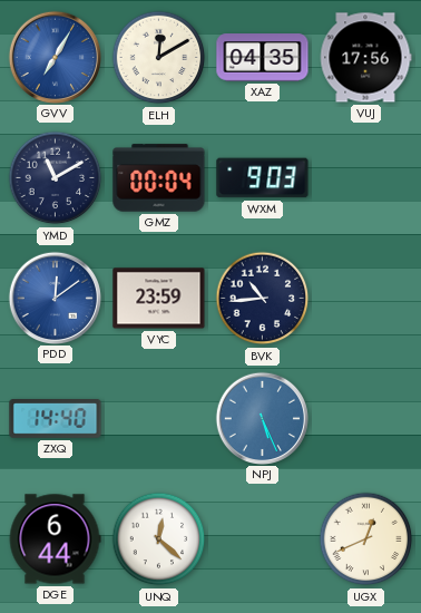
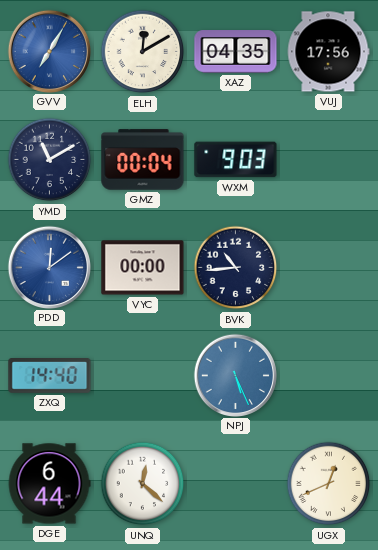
VYC: 23:59 -> 00:00 (143, 268)
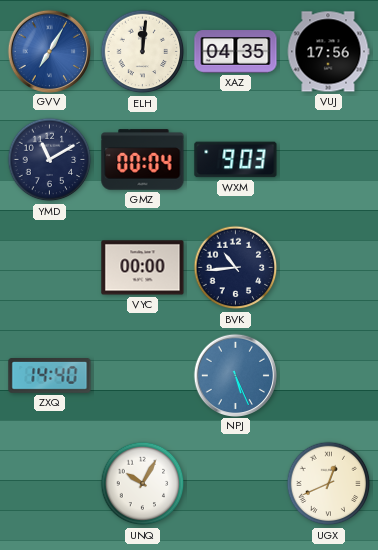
ELH: 12:10 -> 12:01 (143, 52)
PDD: 12:09 -> none (49, 267)
DGE: 6:44 -> none (49, 484)
UNQ: 12:22 -> 10:05 (143, 484)
